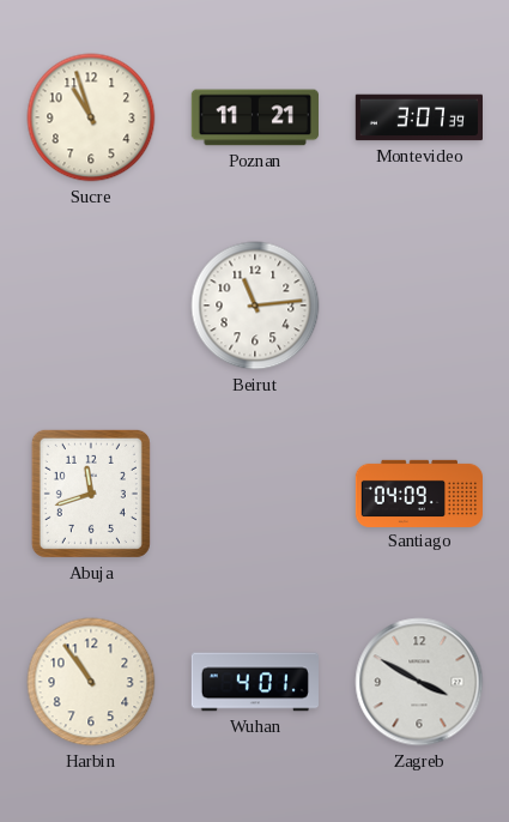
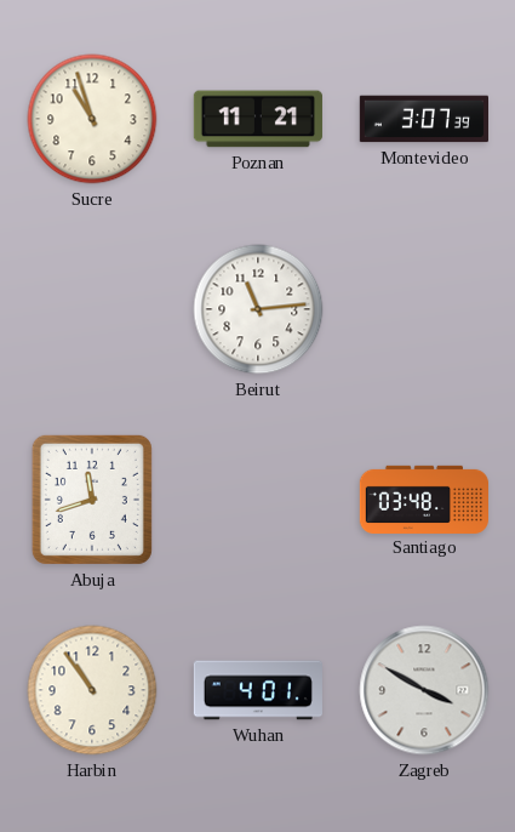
Santiago: 04:09 -> 03:48 (423, 498)
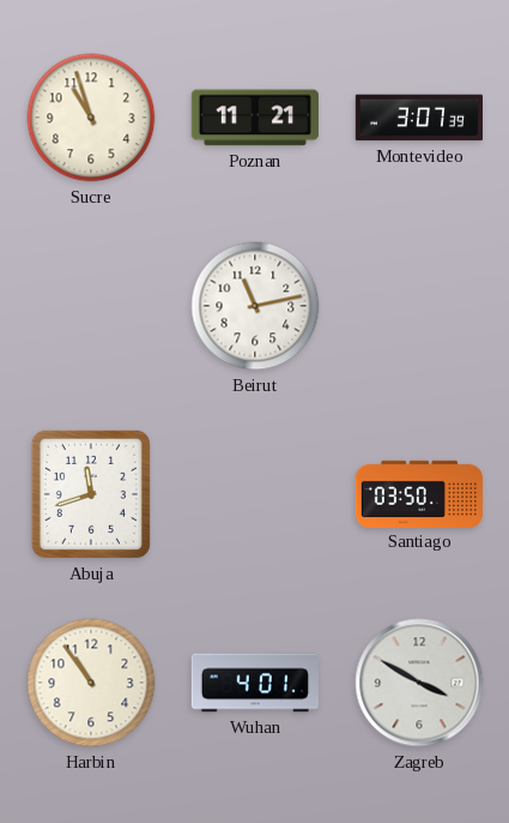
Beirut: 11:14 -> 11:13 (255, 306)
Santiago: 03:48 -> 03:50 (418, 493)
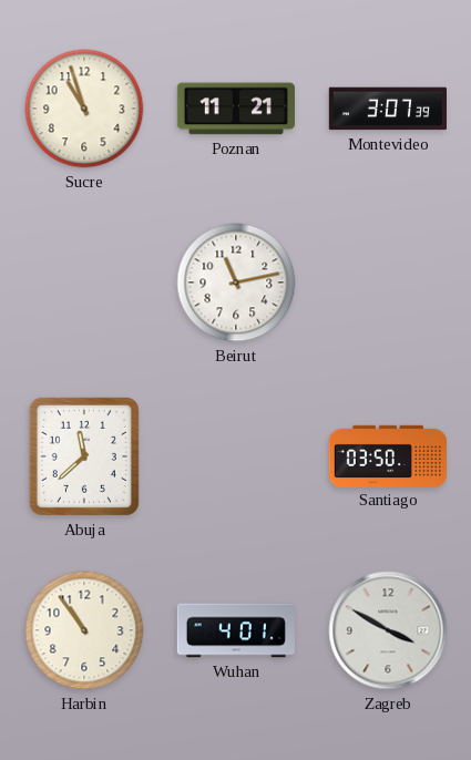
Abuja: 11:42 -> 11:38 (84, 456)
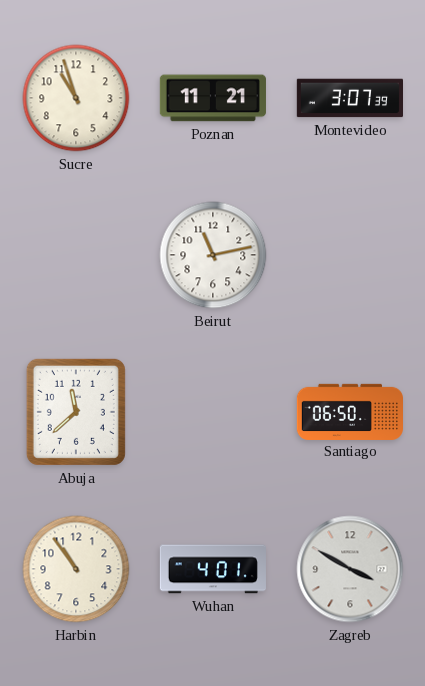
Santiago: 03:50 -> 06:50 (349, 411)
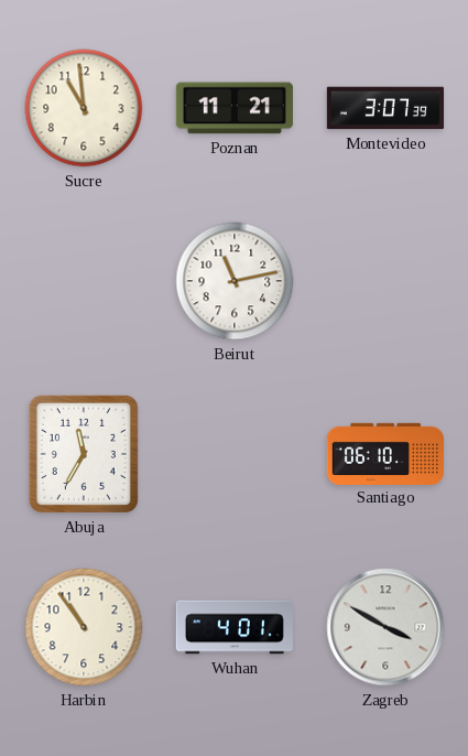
Sucre: 10:57 -> 10:59 (84, 108)
Abuja: 11:38 -> 11:35 (84, 454)
Santiago: 06:50 -> 06:10 (384, 453)
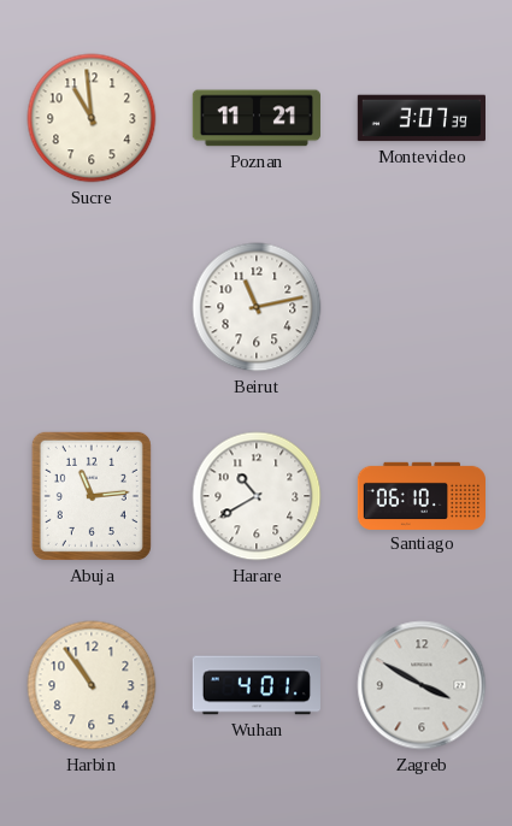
Abuja: 11:35 -> 11:14 (92, 496)
Harare: none -> 10:40 (257, 496)
